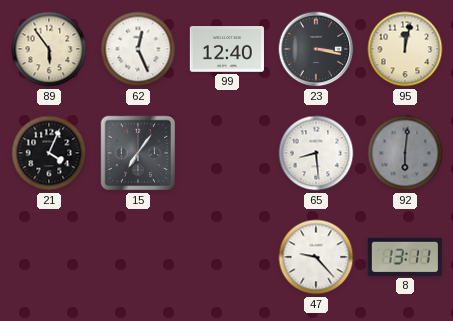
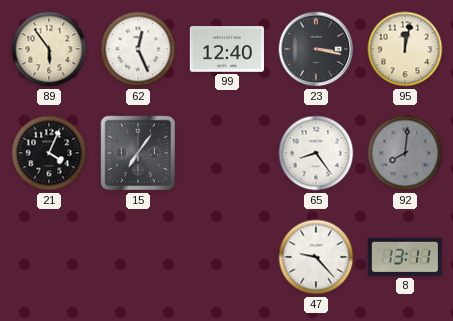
65: 8:29 -> 8:24 (316, 153)
92: 6:01 -> 8:01 (405, 153)
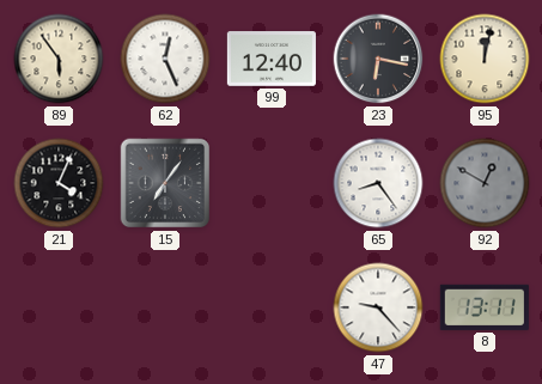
23: 3:17 -> 6:17 (378, 59)
92: 8:01 -> 12:50 (485, 183)
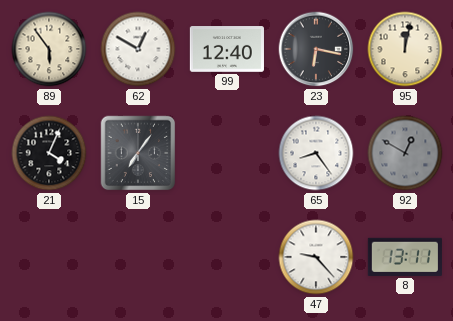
62: 12:26 -> 12:50 (138, 49)
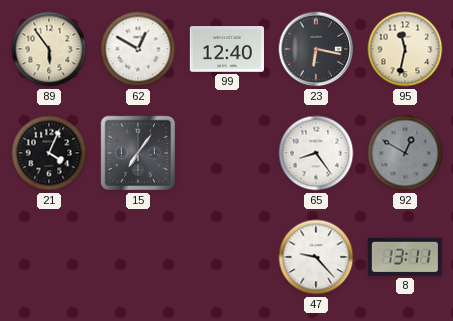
95: 12:02 -> 11:32 (405, 49)
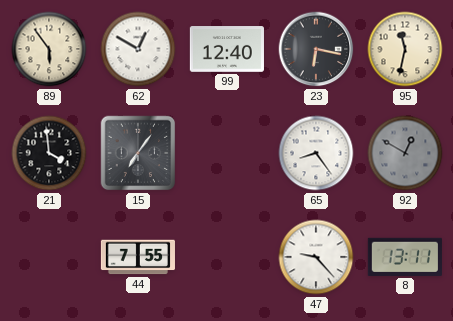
21: 4:04 -> 3:59 (49, 153)
44: none -> 7:55 (138, 257)
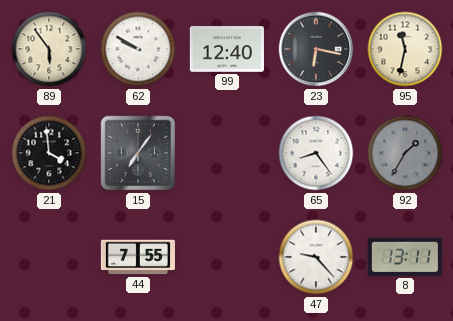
62: 12:50 -> 9:50 (138, 49)
92: 12:50 -> 1:35 (405, 153)
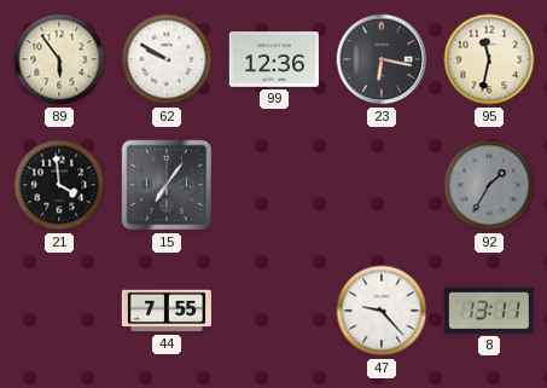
99: 12:40 -> 12:36 (274, 59)
65: 8:24 -> none (316, 153)
